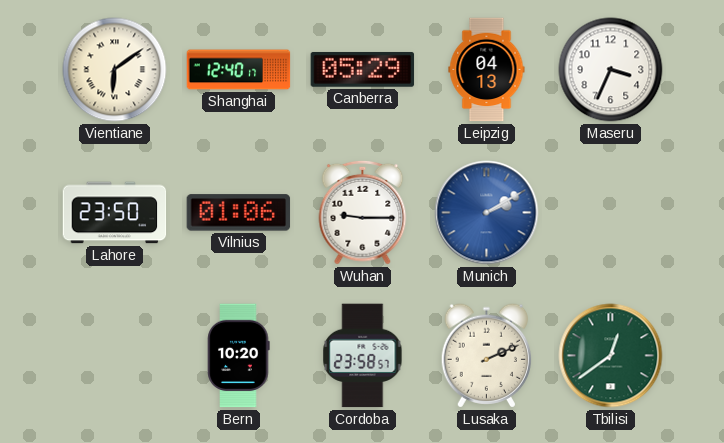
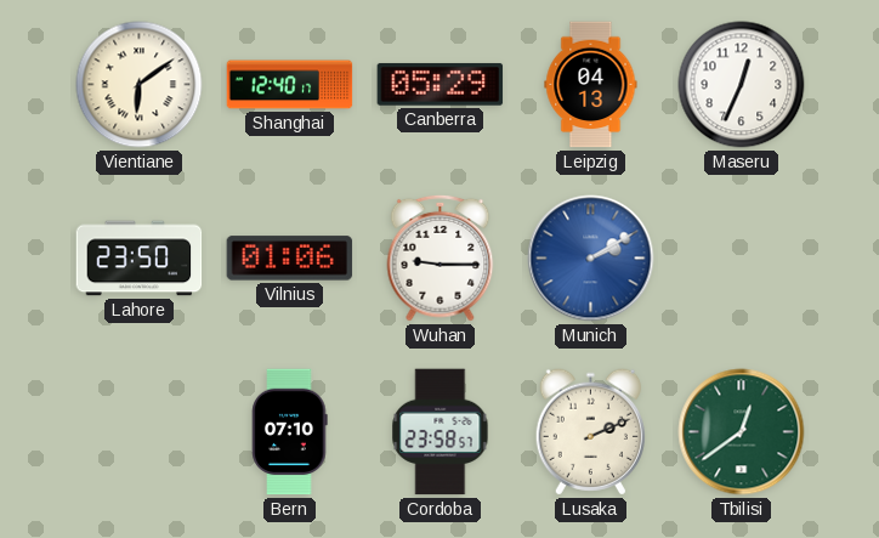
Maseru: 3:34 -> 12:34 (742, 85)
Bern: 10:20 -> 07:10 (290, 432)
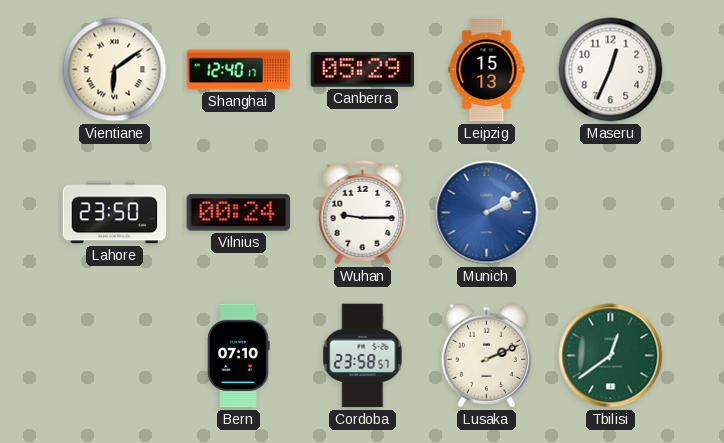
Leipzig: 04:13 -> 15:13 (487, 70)
Vilnius: 01:06 -> 00:24 (239, 213)
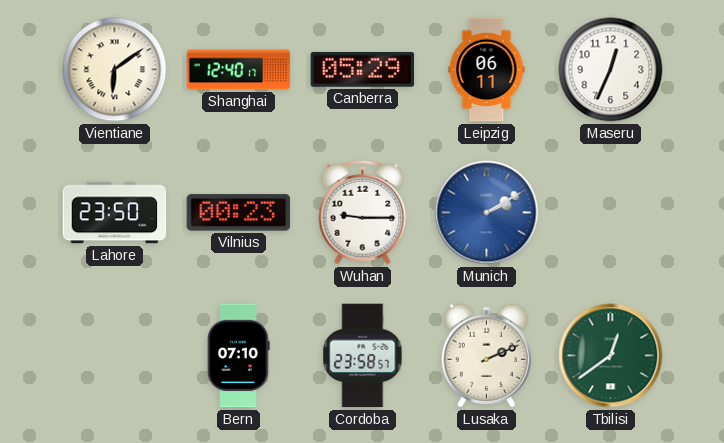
Leipzig: 15:13 -> 06:11 (487, 70)
Vilnius: 00:24 -> 00:23 (239, 213)
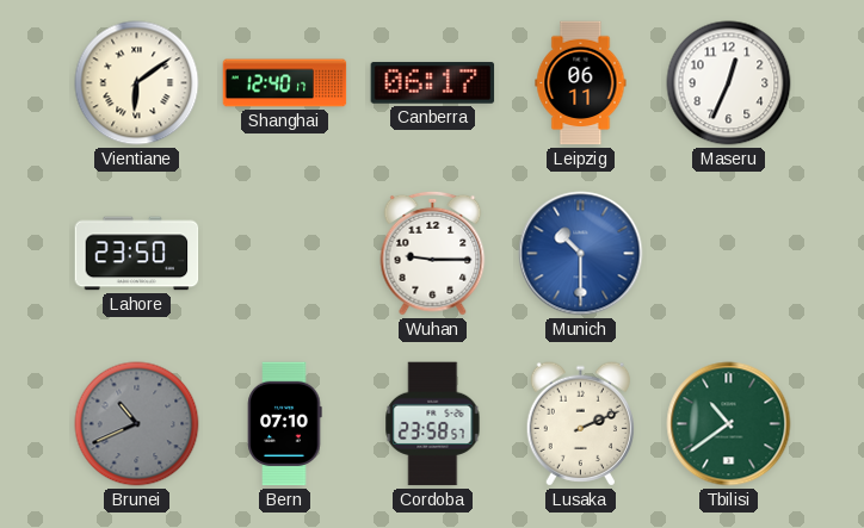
Canberra: 05:29 -> 06:17 (433, 83)
Vilnius: 00:23 -> none (239, 213)
Munich: 2:10 -> 10:30 (581, 254)
Brunei: none -> 10:41 (137, 424)
Tbilisi: 12:39 -> 10:39 (729, 424)
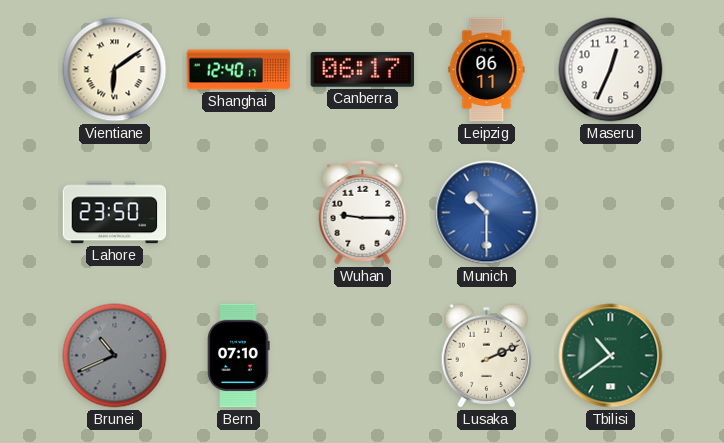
Cordoba: 23:58 -> none (433, 424)
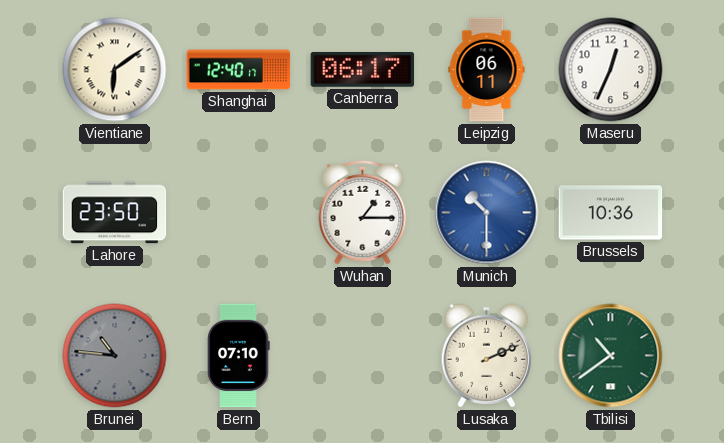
Wuhan: 9:15 -> 1:15 (363, 212)
Brussels: none -> 10:36 (611, 213)
Brunei: 10:41 -> 10:46 (115, 356)
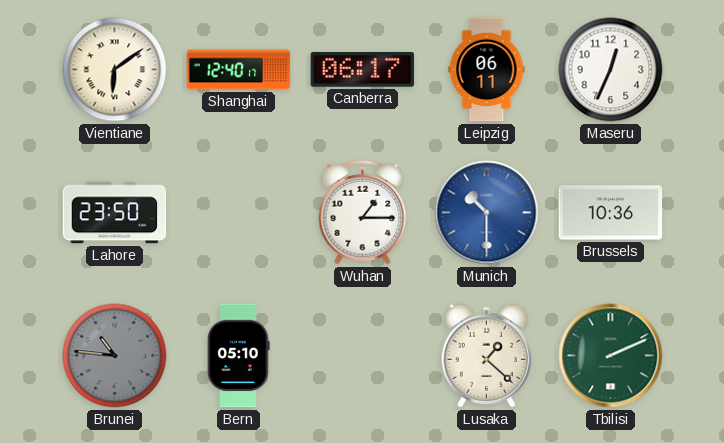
Bern: 07:10 -> 05:10 (239, 356)
Lusaka: 2:11 -> 1:22 (486, 356)
Tbilisi: 10:39 -> 2:11 (611, 356)
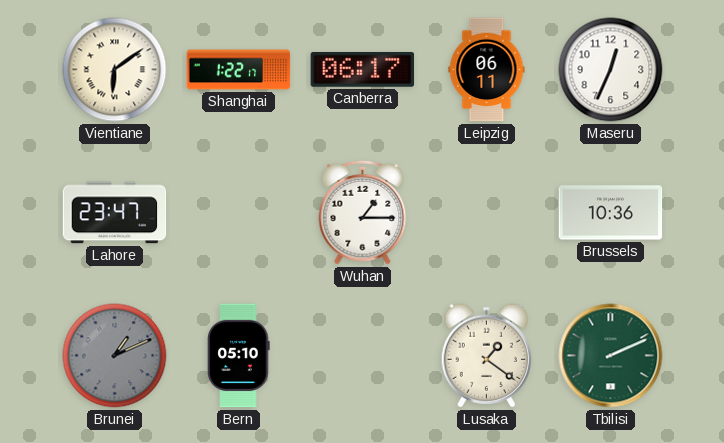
Shanghai: 12:40 -> 1:22 (239, 70)
Lahore: 23:50 -> 23:47 (115, 213)
Munich: 10:30 -> none (487, 213)
Brunei: 10:46 -> 1:11 (115, 356)
Lusaka: 1:22 -> 1:21 (486, 356)
